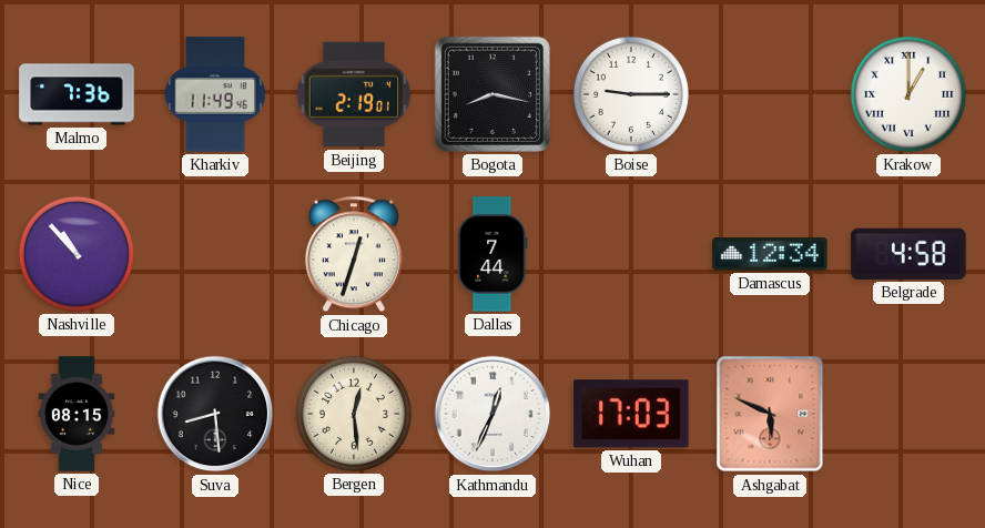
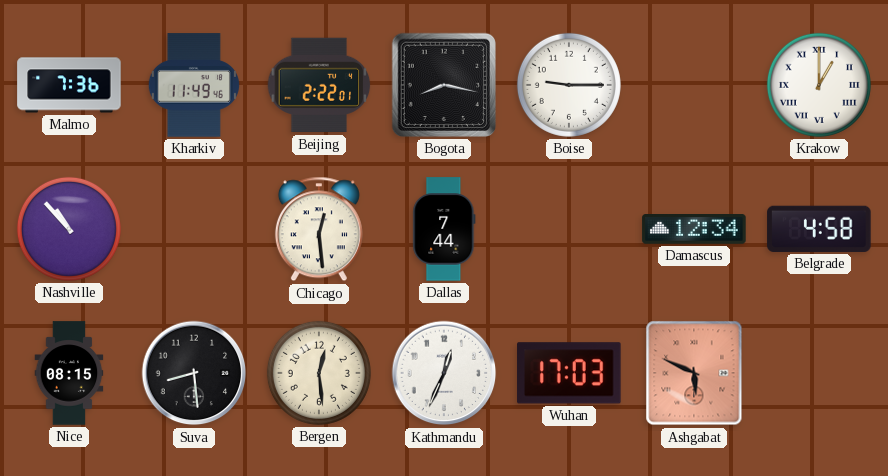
Beijing: 2:19 -> 2:22 (319, 85)
Chicago: 12:33 -> 12:29 (319, 229)
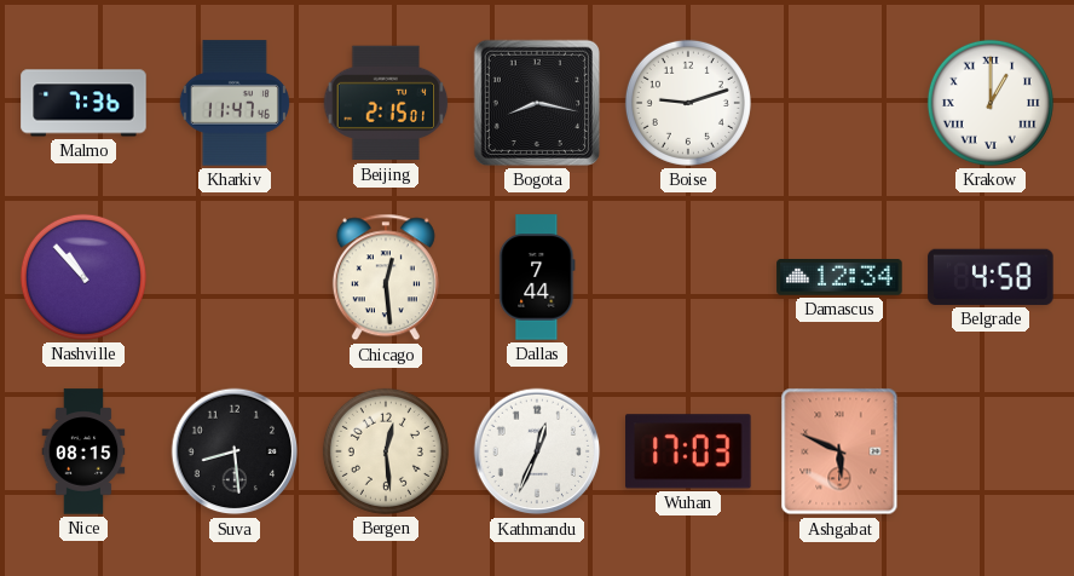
Kharkiv: 11:49 -> 11:47 (235, 103)
Beijing: 2:22 -> 2:15 (386, 103)
Boise: 9:15 -> 9:12 (688, 103)
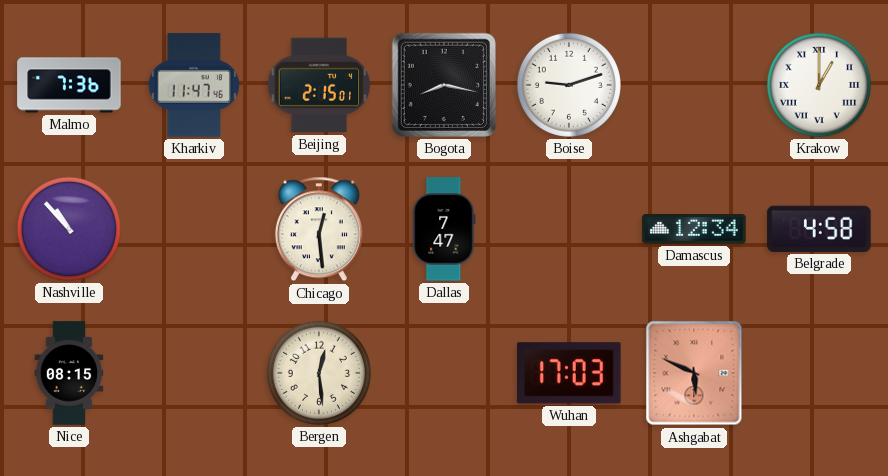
Dallas: 7:44 -> 7:47 (444, 229)
Suva: 8:29 -> none (235, 451)
Kathmandu: 12:34 -> none (537, 451)
